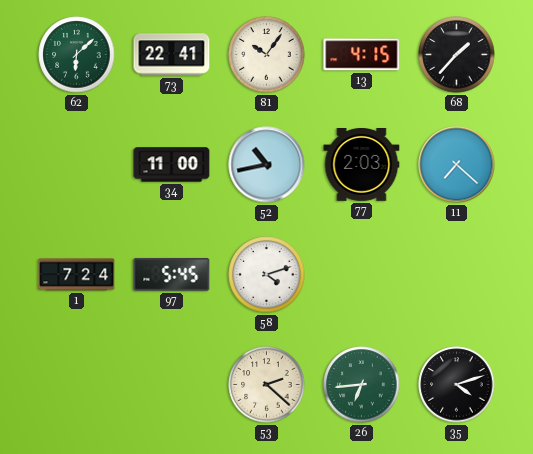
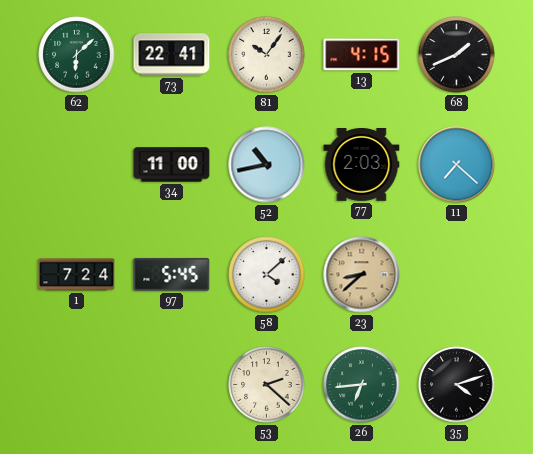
68: 1:37 -> 1:41 (457, 55)
58: 4:12 -> 4:08 (267, 275)
23: none -> 8:38 (362, 275)
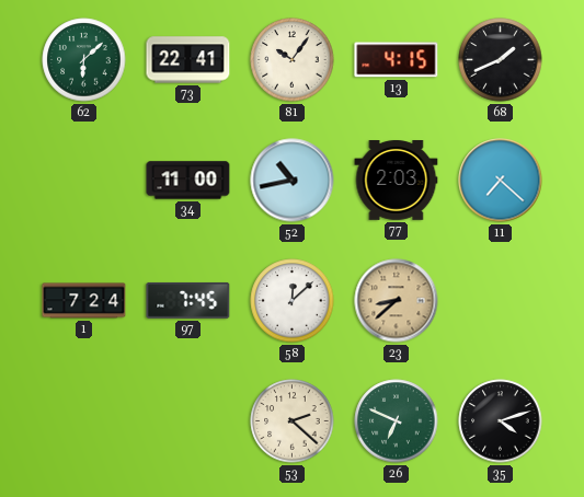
97: 5:45 -> 7:45 (188, 300)
58: 4:08 -> 12:08 (293, 301)
26: 6:44 -> 6:49 (397, 421)
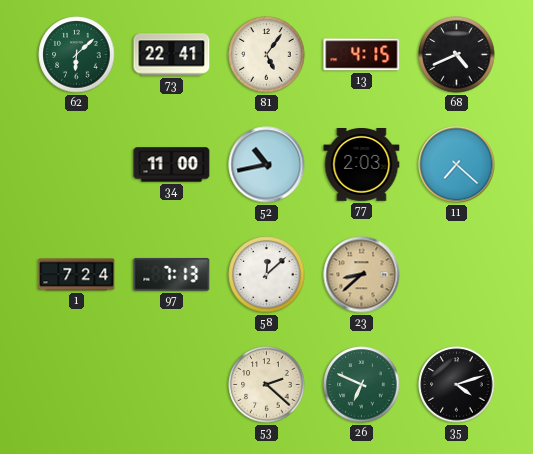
81: 10:06 -> 5:06 (267, 55)
68: 1:41 -> 4:41 (457, 55)
97: 7:45 -> 7:13 (172, 274)
